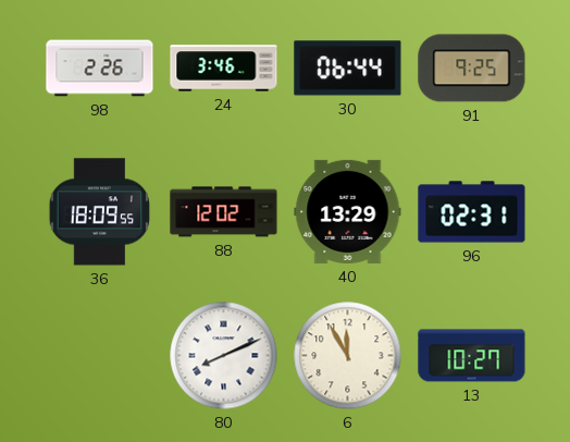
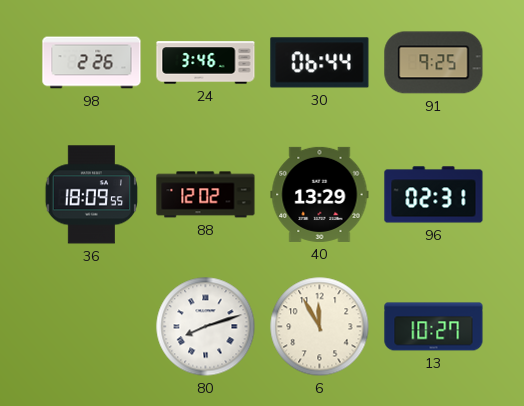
80: 8:11 -> 8:12 (206, 327)
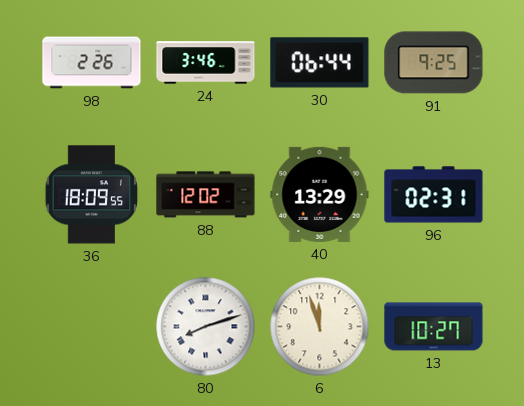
6: 11:55 -> 11:57 (320, 327)
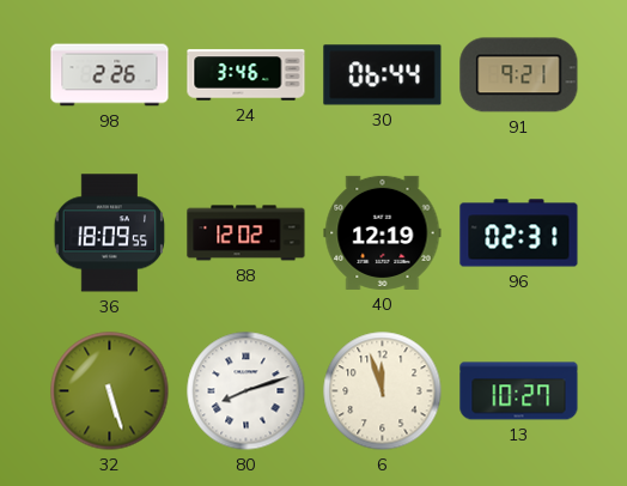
91: 9:25 -> 9:21 (519, 75)
40: 13:29 -> 12:19 (383, 232)
32: none -> 5:27 (110, 391)
